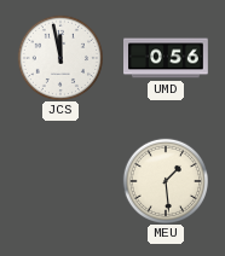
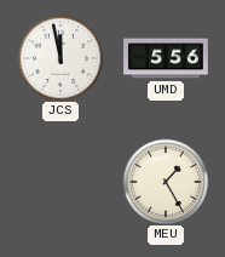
UMD: 0:56 -> 5:56 (167, 58)
MEU: 1:29 -> 1:25 (165, 181)
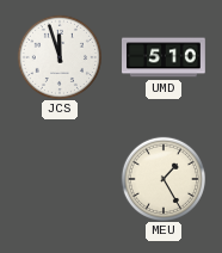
JCS: 11:58 -> 11:57 (58, 56)
UMD: 5:56 -> 5:10 (165, 57)
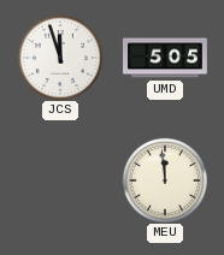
UMD: 5:10 -> 5:05 (166, 58)
MEU: 1:25 -> 11:59 (164, 179)
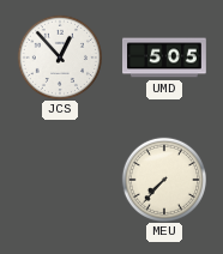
JCS: 11:57 -> 12:53 (59, 56)
MEU: 11:59 -> 7:37 (163, 179)
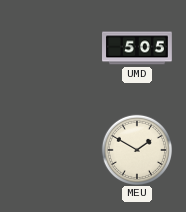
JCS: 12:53 -> none (59, 56)
MEU: 7:37 -> 1:50 (136, 149)
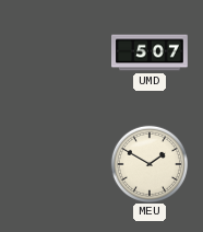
UMD: 5:05 -> 5:07 (151, 53)
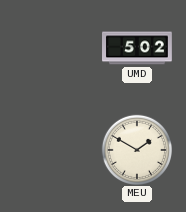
UMD: 5:07 -> 5:02 (138, 48)
